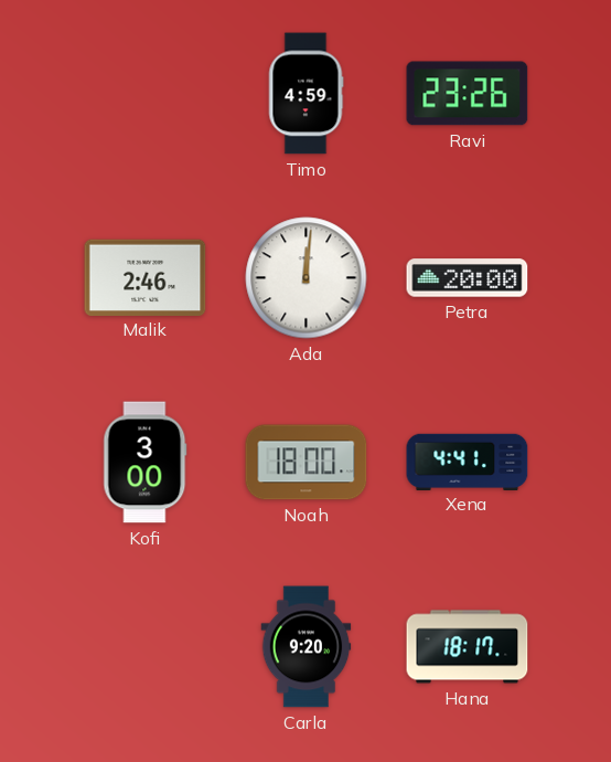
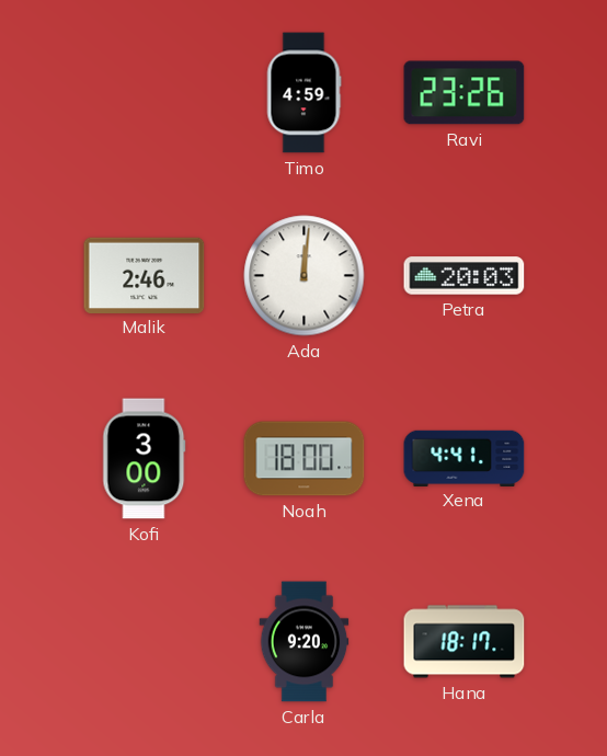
Petra: 20:00 -> 20:03 (465, 276)
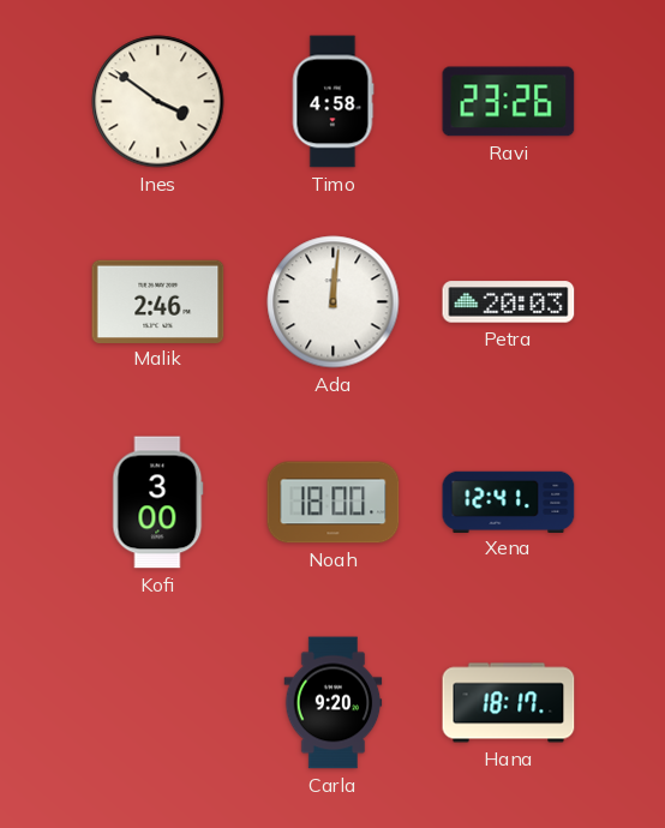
Ines: none -> 3:51 (158, 102)
Timo: 4:59 -> 4:58 (332, 102)
Xena: 4:41 -> 12:41 (509, 502)
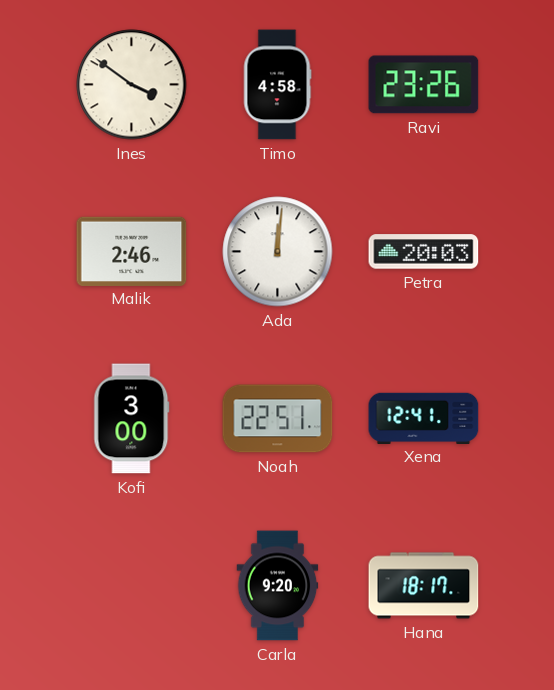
Noah: 18:00 -> 22:51 (278, 419)
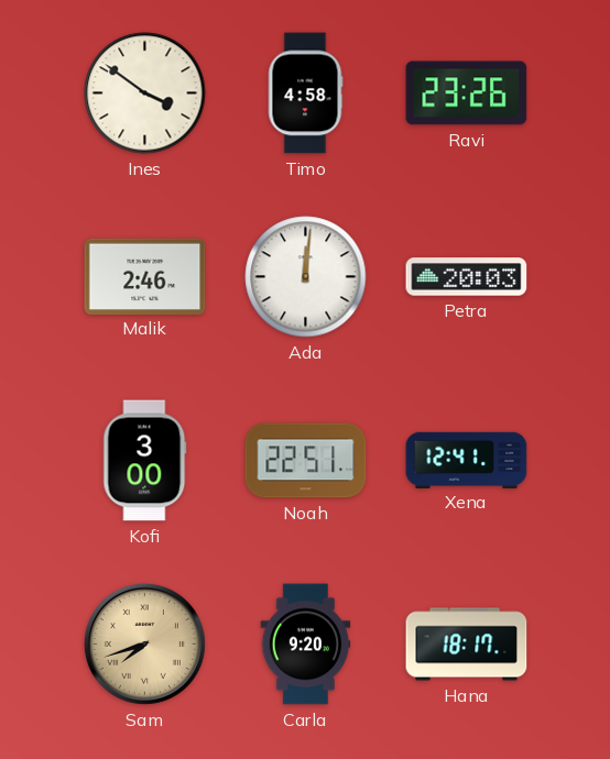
Sam: none -> 7:42 (144, 643)
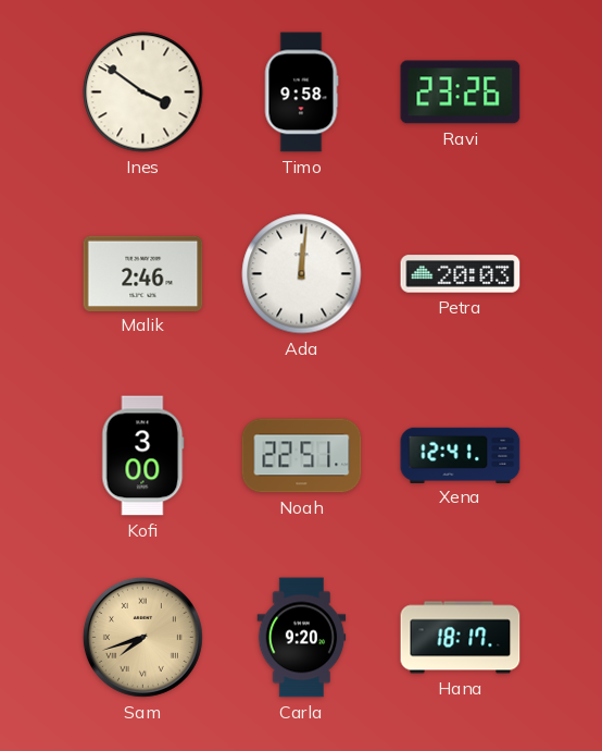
Timo: 4:58 -> 9:58 (301, 93)
